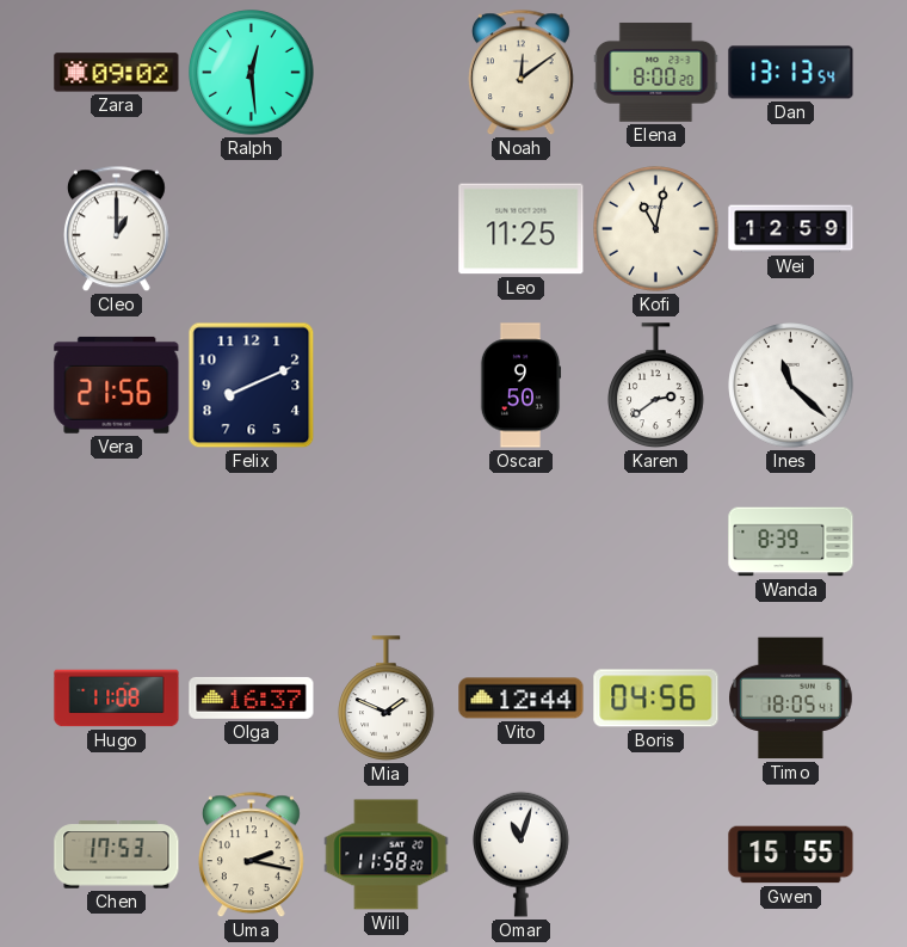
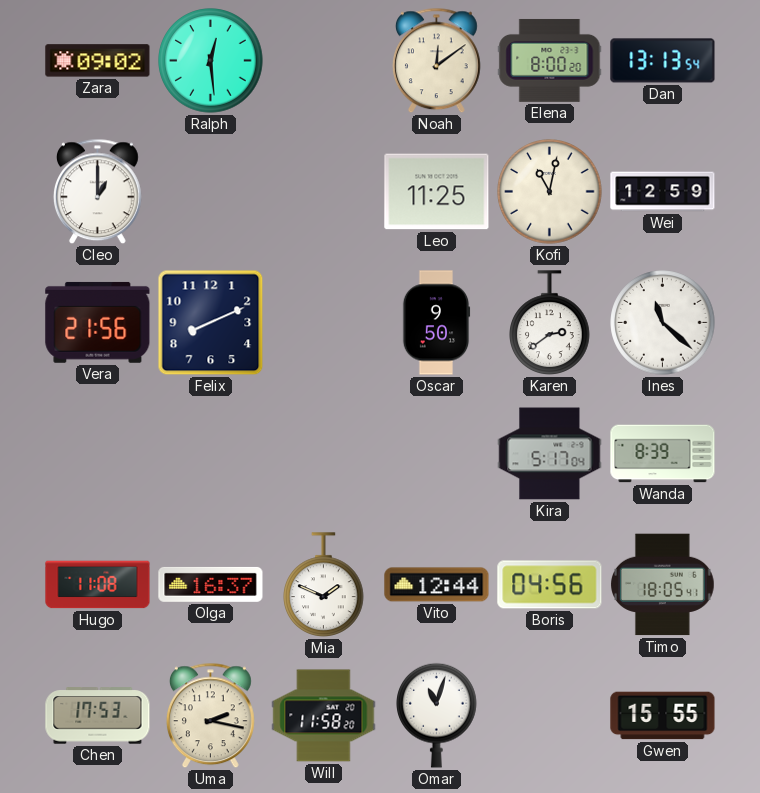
Kira: none -> 5:17 (550, 454)
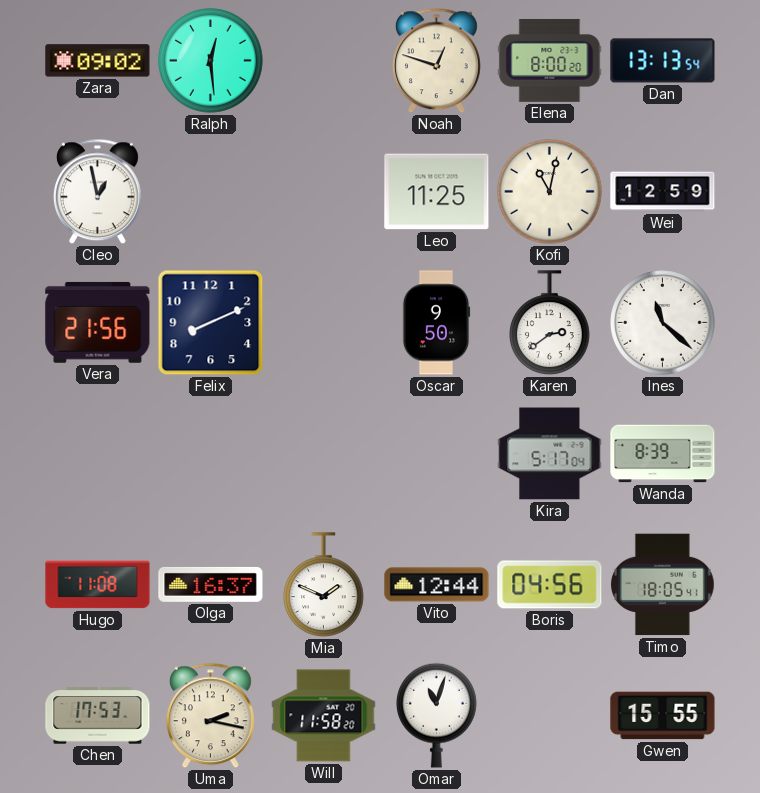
Noah: 12:09 -> 12:48 (436, 61)
Cleo: 1:00 -> 12:58 (97, 192)
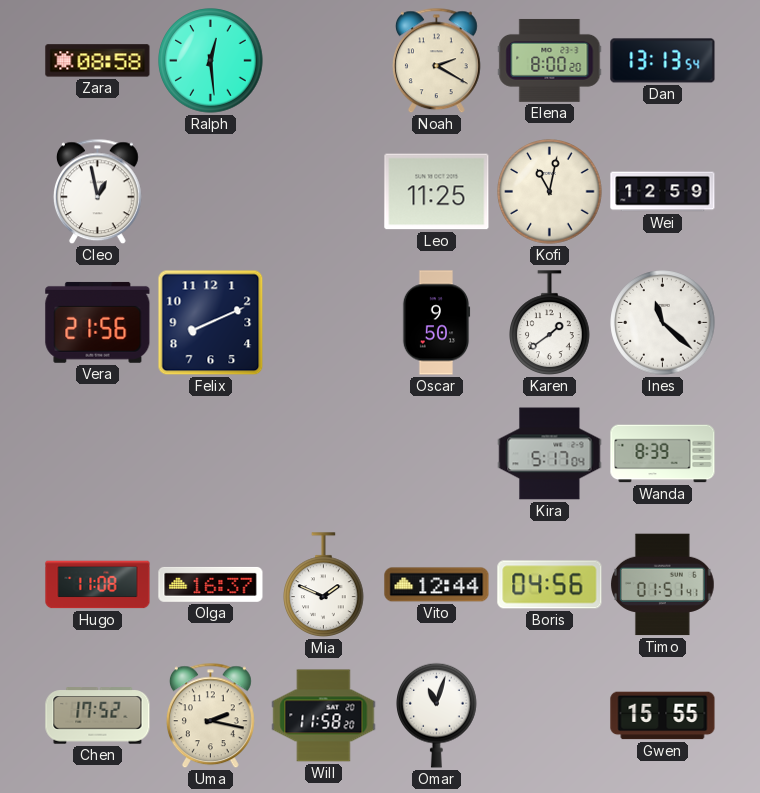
Zara: 09:02 -> 08:58 (98, 61)
Noah: 12:48 -> 2:20 (436, 61)
Karen: 2:39 -> 1:39 (550, 323)
Timo: 18:05 -> 01:51 (663, 585)
Chen: 17:53 -> 17:52 (98, 716)
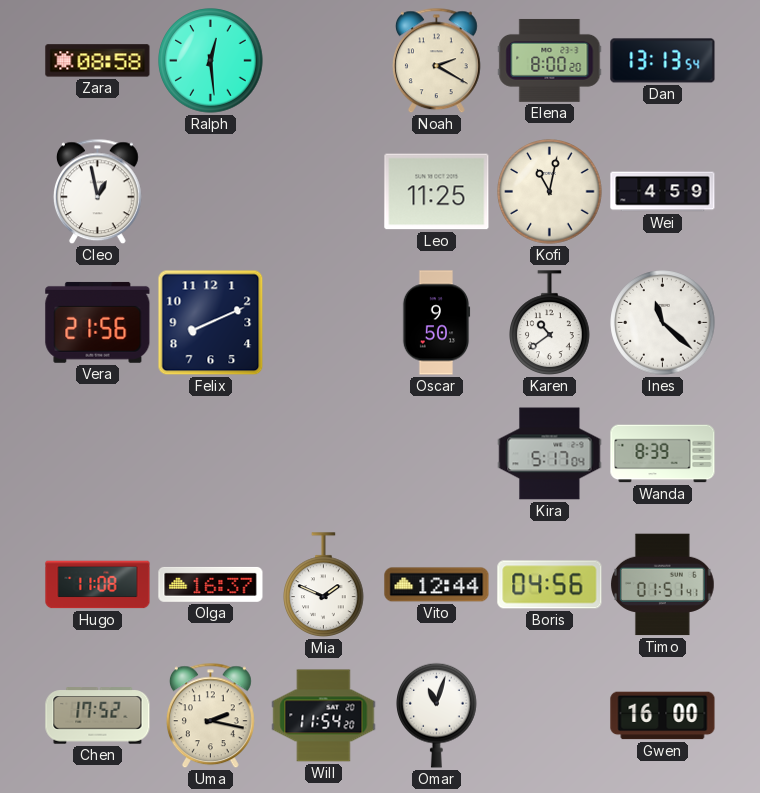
Wei: 12:59 -> 4:59 (663, 192)
Karen: 1:39 -> 10:39 (550, 323)
Will: 11:58 -> 11:54 (324, 716)
Gwen: 15:55 -> 16:00 (663, 716)
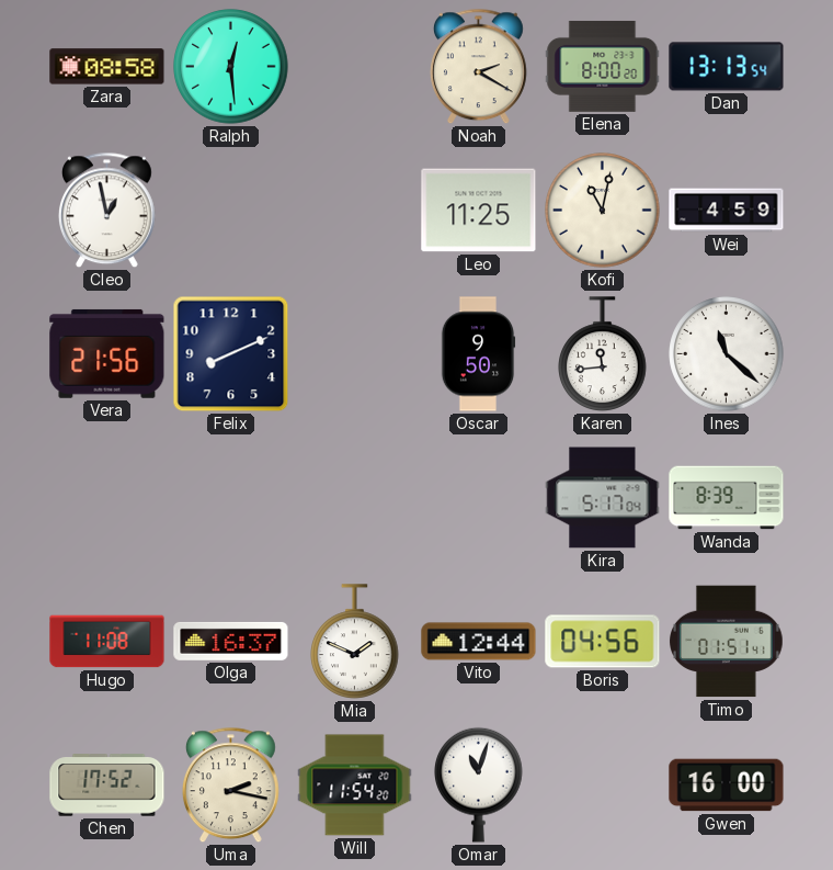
Karen: 10:39 -> 11:44 (603, 354)
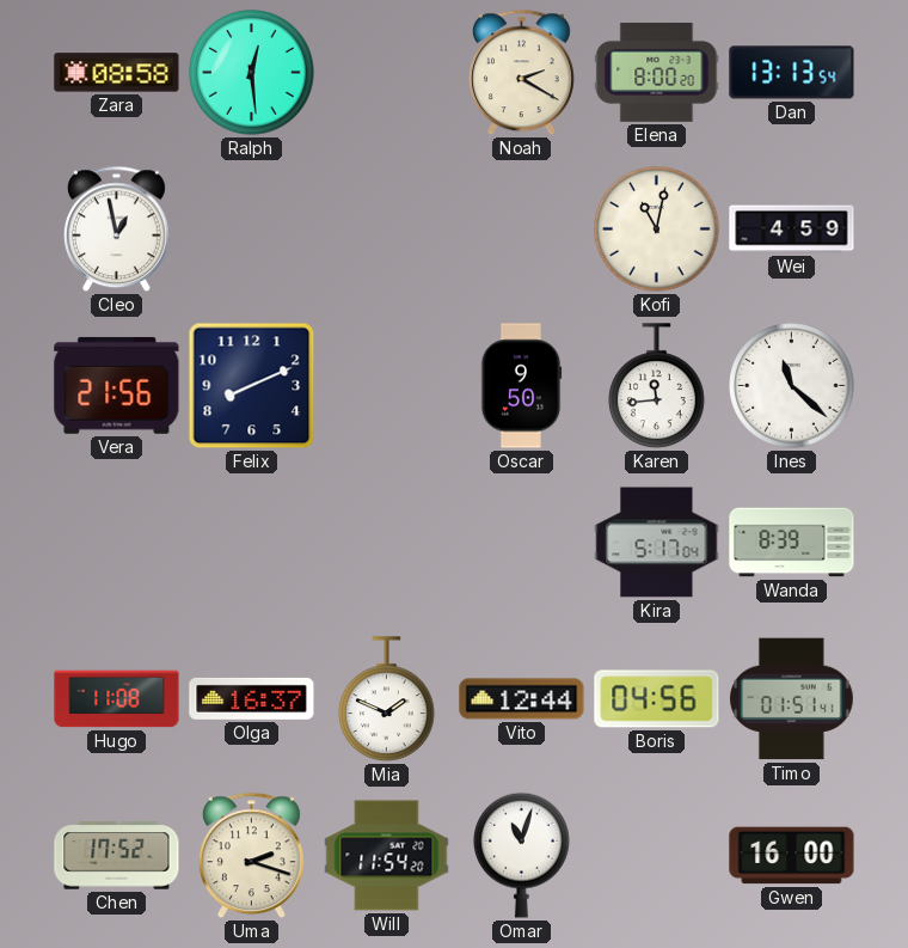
Leo: 11:25 -> none (479, 211)
Uma: 2:17 -> 2:18 (251, 856)
